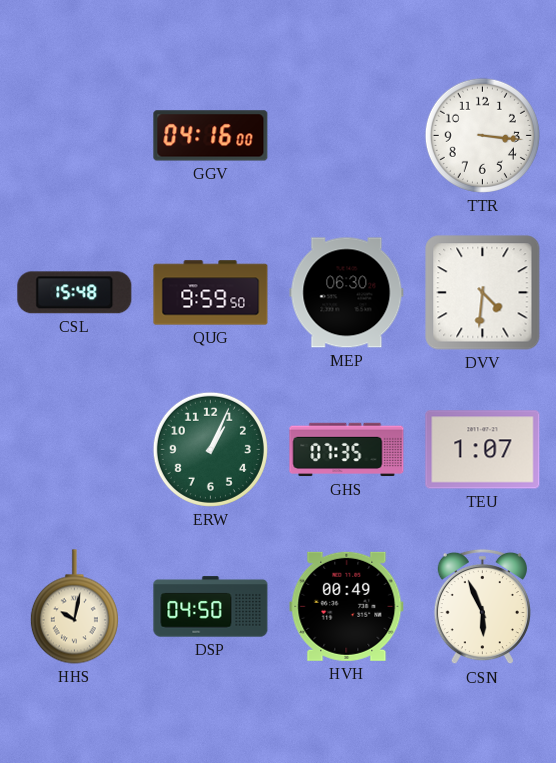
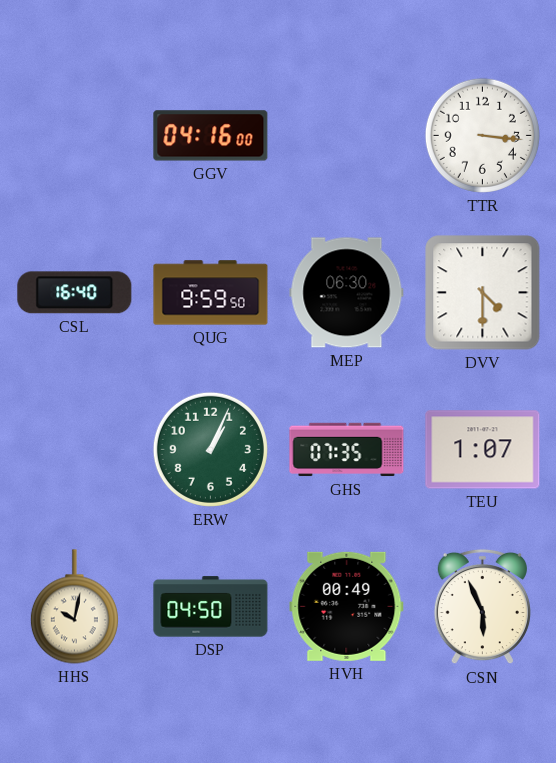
CSL: 15:48 -> 16:40 (75, 293)
DVV: 4:31 -> 4:30 (483, 293)
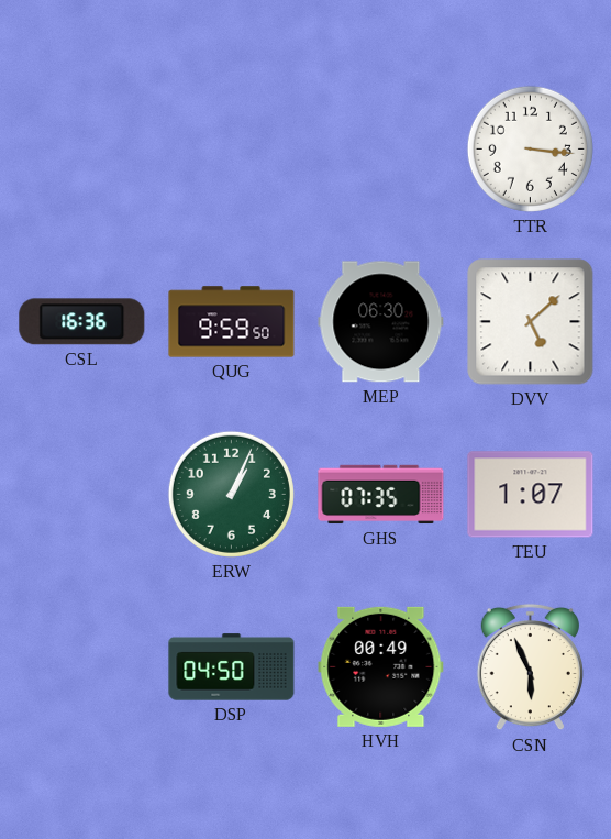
GGV: 04:16 -> none (211, 136)
CSL: 16:40 -> 16:36 (82, 322)
DVV: 4:30 -> 5:08 (531, 322)
HHS: 10:02 -> none (74, 607)
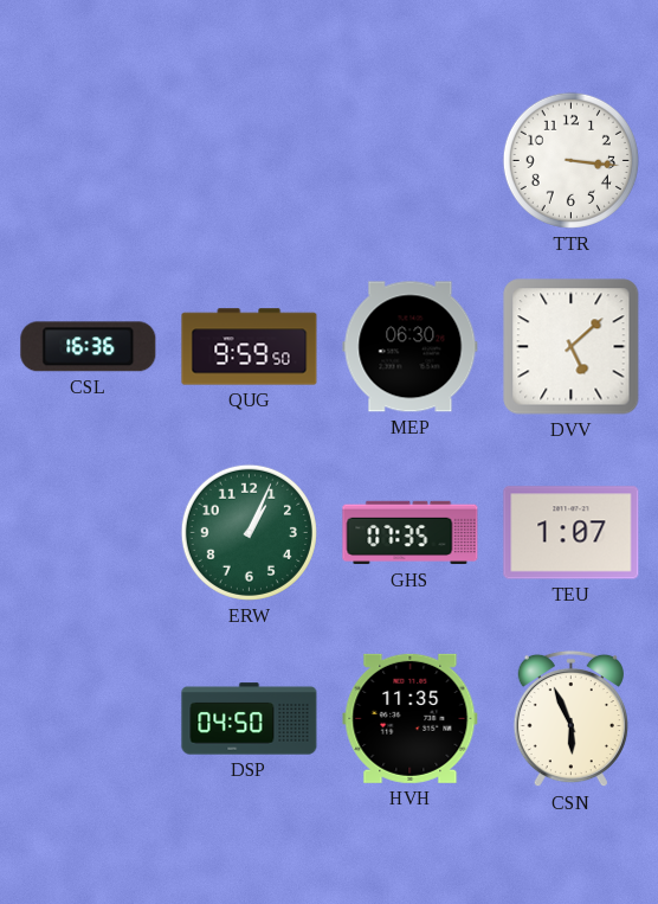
HVH: 00:49 -> 11:35 (411, 718)
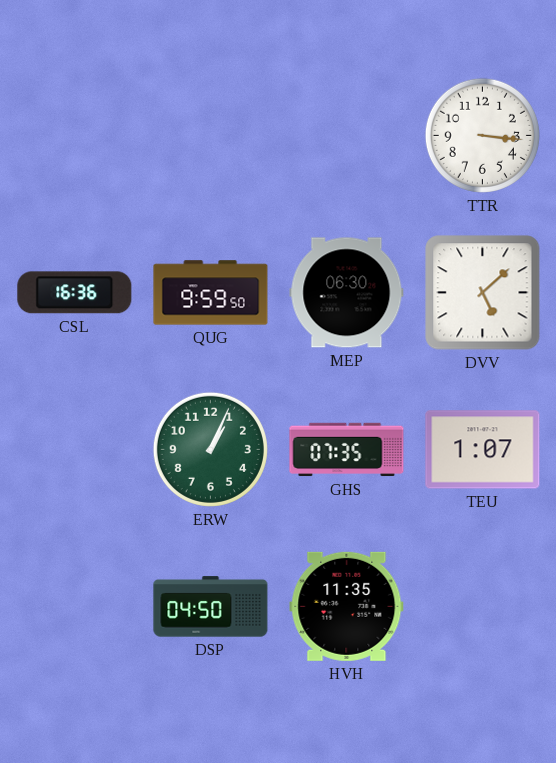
CSN: 5:56 -> none (570, 719)
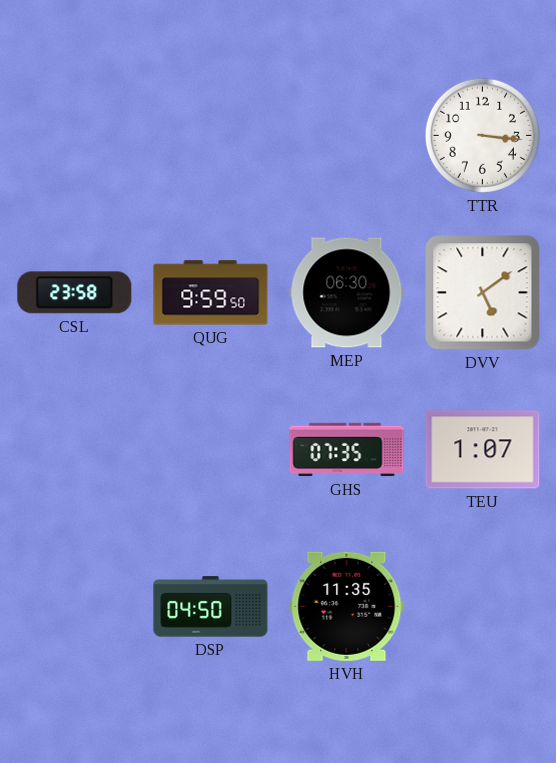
CSL: 16:36 -> 23:58 (75, 293)
DVV: 5:08 -> 5:09 (483, 293)
ERW: 1:04 -> none (210, 449)
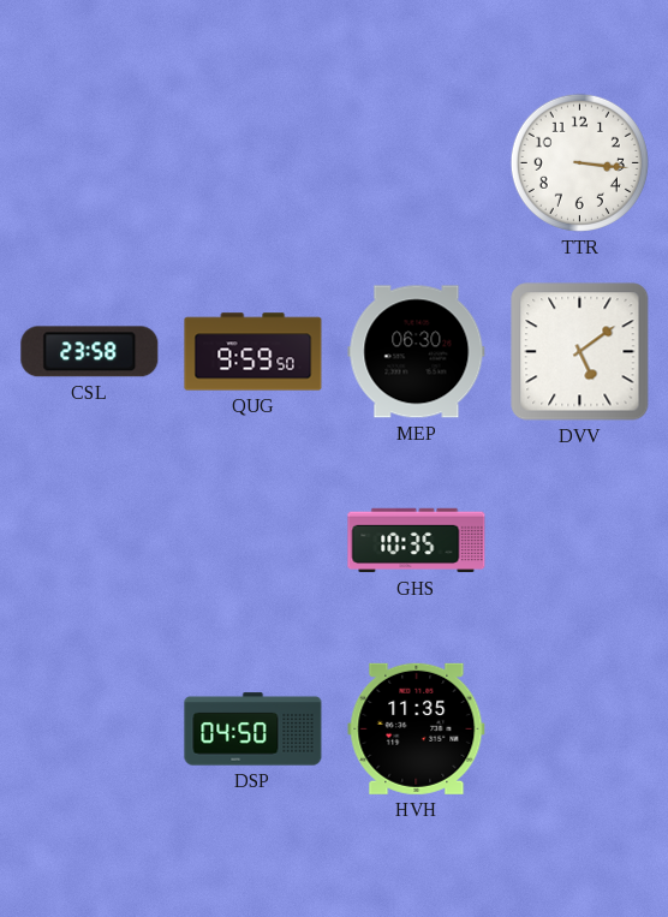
GHS: 07:35 -> 10:35 (417, 541)
TEU: 1:07 -> none (483, 450)
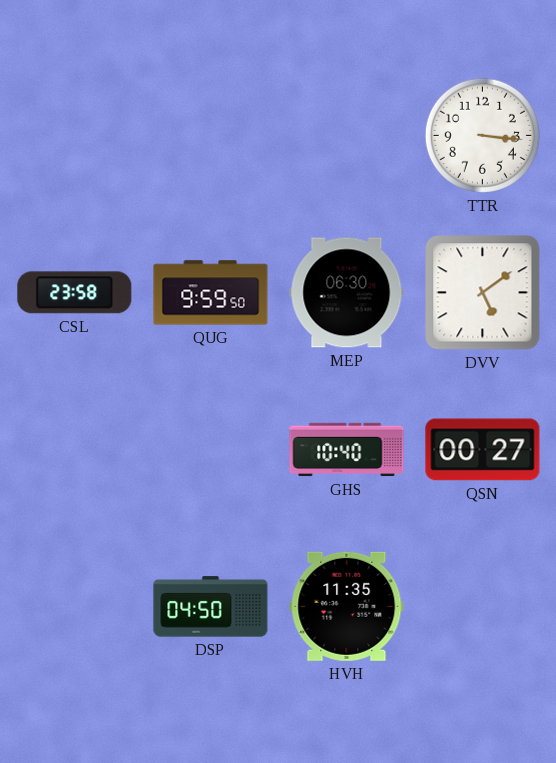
GHS: 10:35 -> 10:40 (347, 450)
QSN: none -> 00:27 (483, 450)
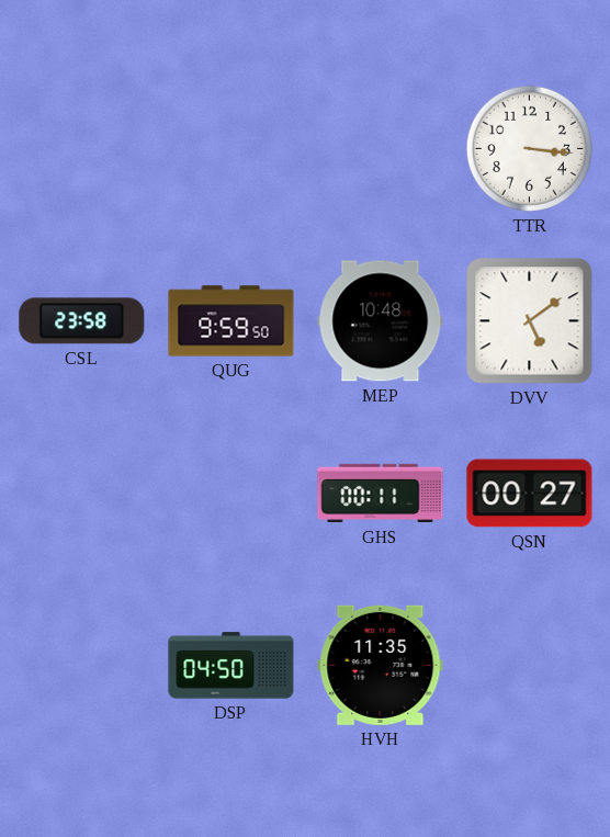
MEP: 06:30 -> 10:48 (381, 321)
GHS: 10:40 -> 00:11 (381, 494)
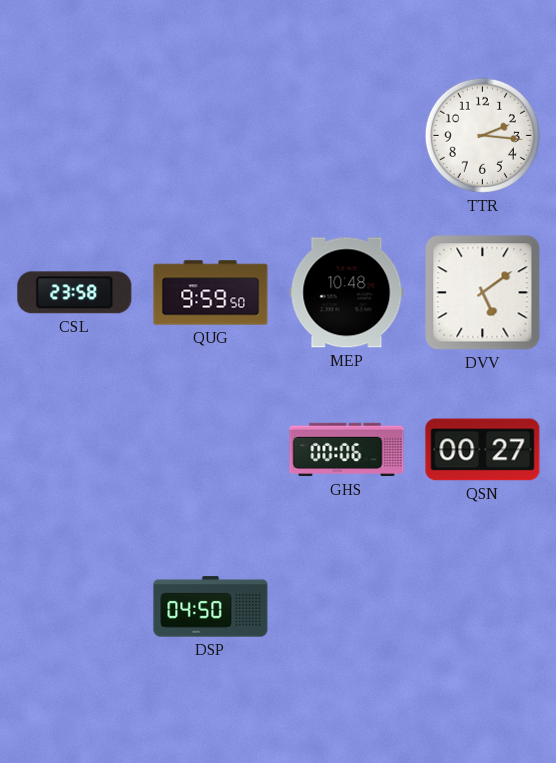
TTR: 3:16 -> 2:16 (482, 135)
GHS: 00:11 -> 00:06 (347, 450)
HVH: 11:35 -> none (381, 665)
